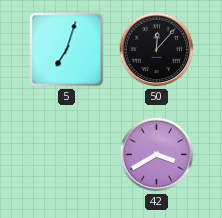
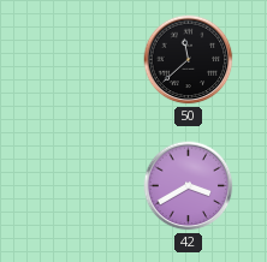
5: 7:03 -> none (67, 50)
50: 12:07 -> 11:38 (189, 60)
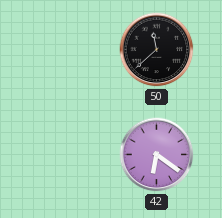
42: 3:40 -> 6:21 (157, 155)
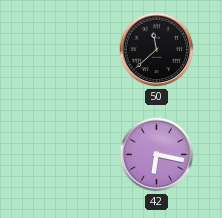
42: 6:21 -> 6:17 (157, 155)
